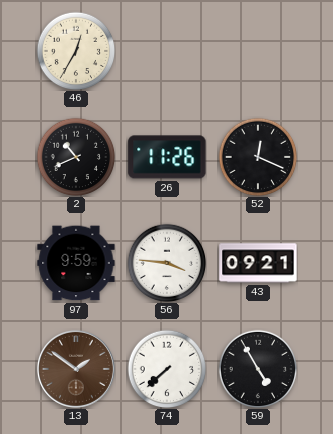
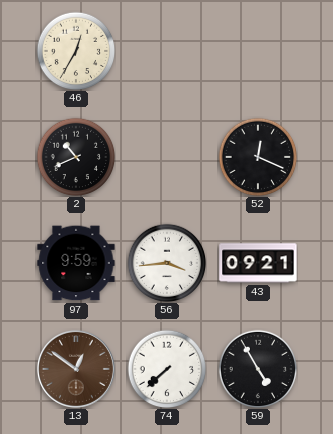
26: 11:26 -> none (167, 157)
56: 3:46 -> 3:44 (167, 263)
13: 1:51 -> 12:51 (76, 369)
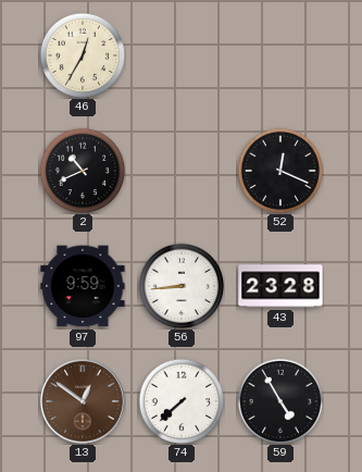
56: 3:44 -> 8:44 (182, 286)
43: 09:21 -> 23:28 (280, 286)
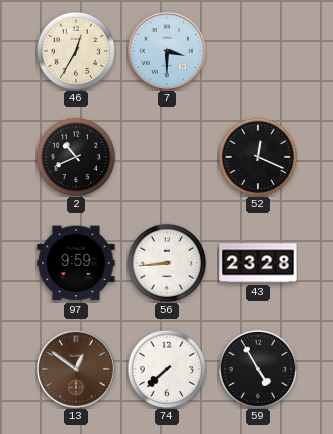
7: none -> 3:30 (167, 51)
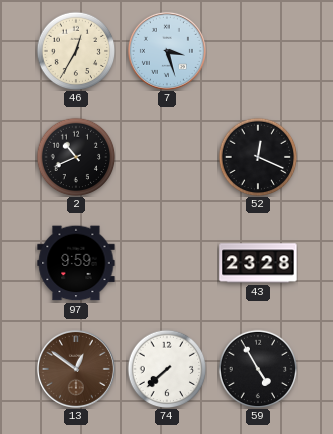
7: 3:30 -> 3:27 (167, 51)
56: 8:44 -> none (167, 263)
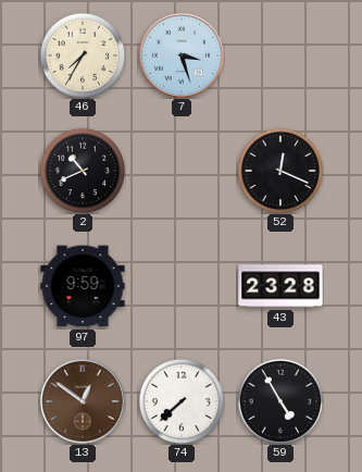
46: 12:35 -> 7:35 (83, 55)
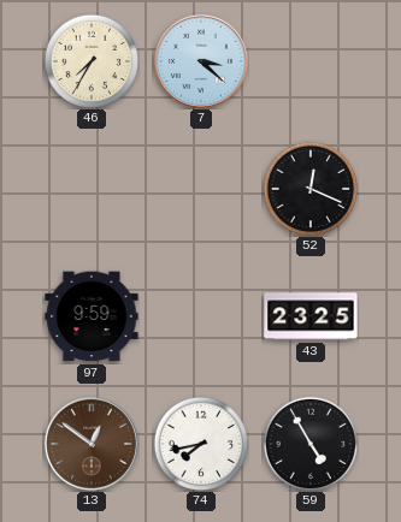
7: 3:27 -> 3:22 (201, 61)
2: 10:41 -> none (83, 171)
43: 23:28 -> 23:25 (311, 316)
74: 7:38 -> 7:43 (201, 444)
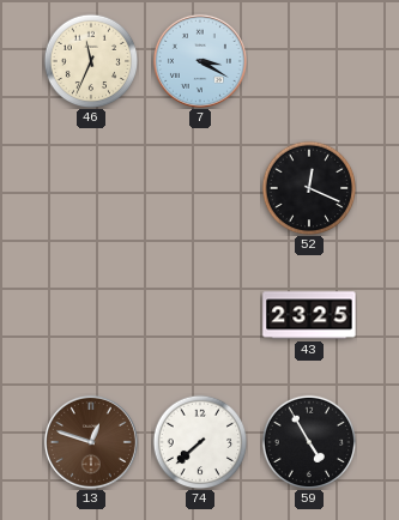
46: 7:35 -> 11:34 (91, 61)
7: 3:22 -> 3:20 (200, 61)
97: 9:59 -> none (92, 316)
13: 12:51 -> 12:48 (91, 442)
74: 7:43 -> 7:38 (200, 442)
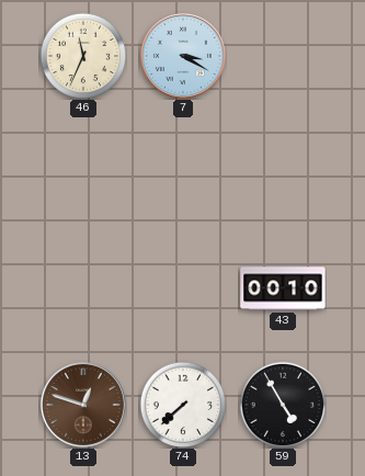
52: 12:19 -> none (309, 188)
43: 23:25 -> 00:10 (283, 288)
